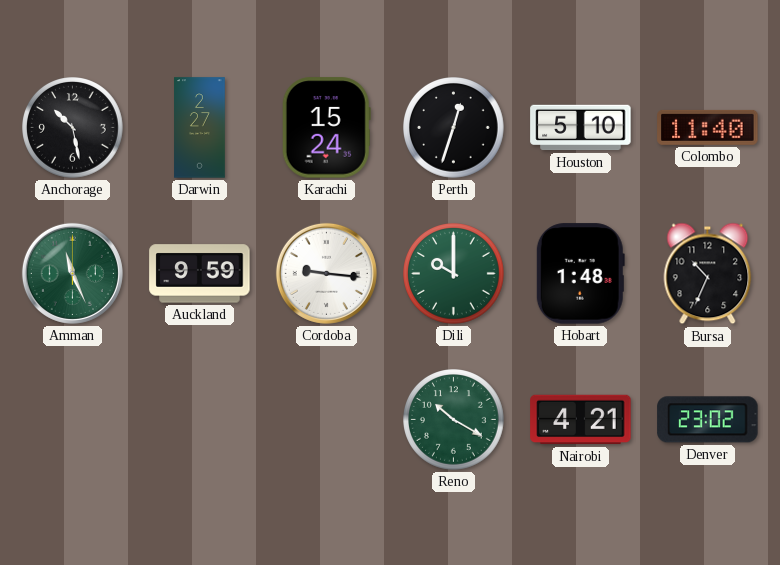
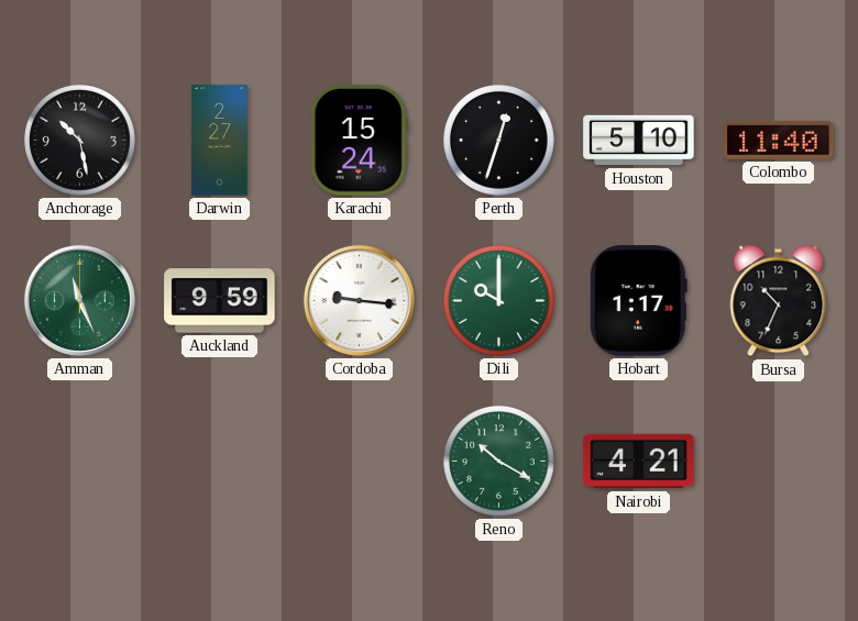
Hobart: 1:48 -> 1:17 (638, 301)
Denver: 23:02 -> none (708, 420)
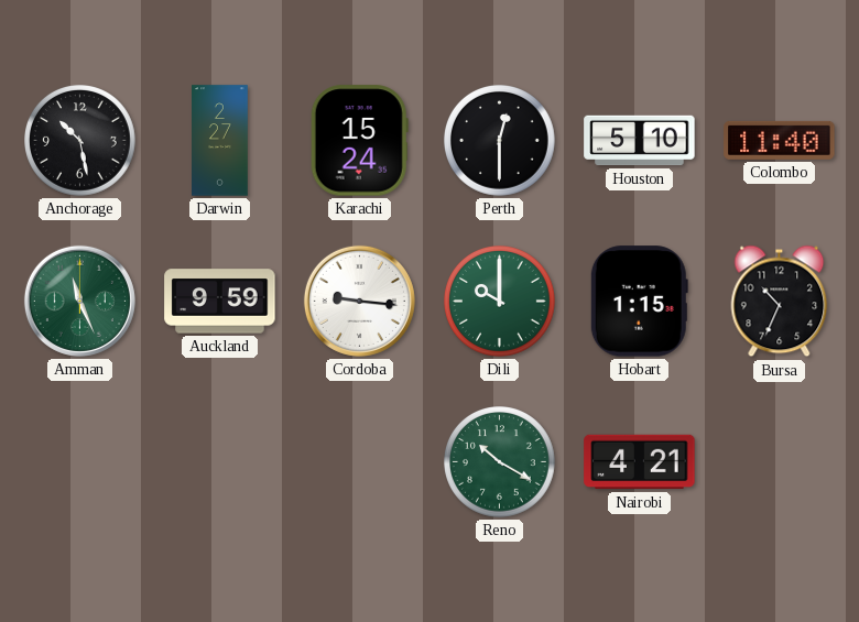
Perth: 12:33 -> 12:30 (500, 141)
Hobart: 1:17 -> 1:15 (639, 302)
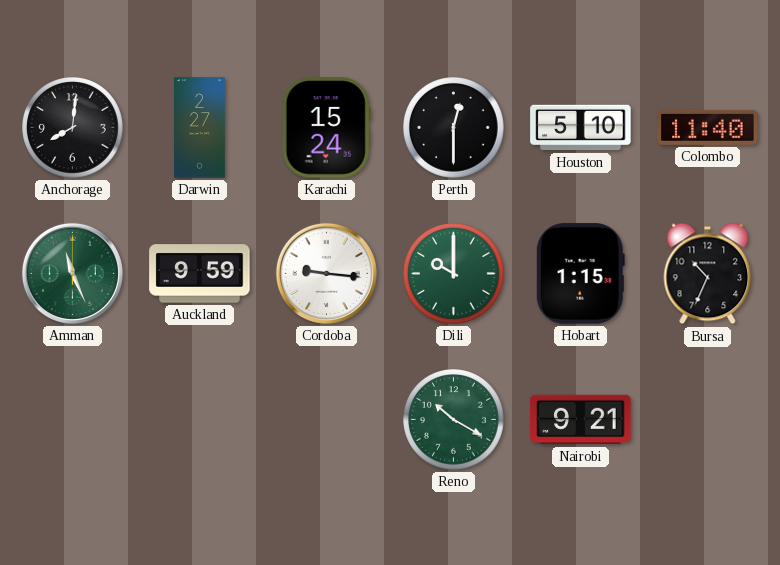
Anchorage: 10:28 -> 8:01 (73, 128)
Nairobi: 4:21 -> 9:21 (581, 420)
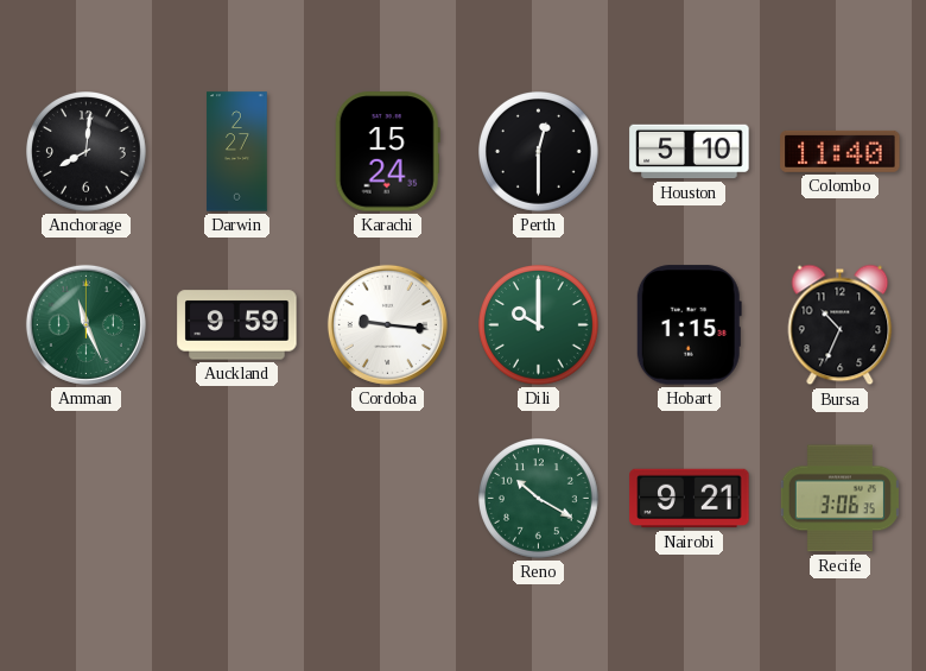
Recife: none -> 3:06 (839, 499)
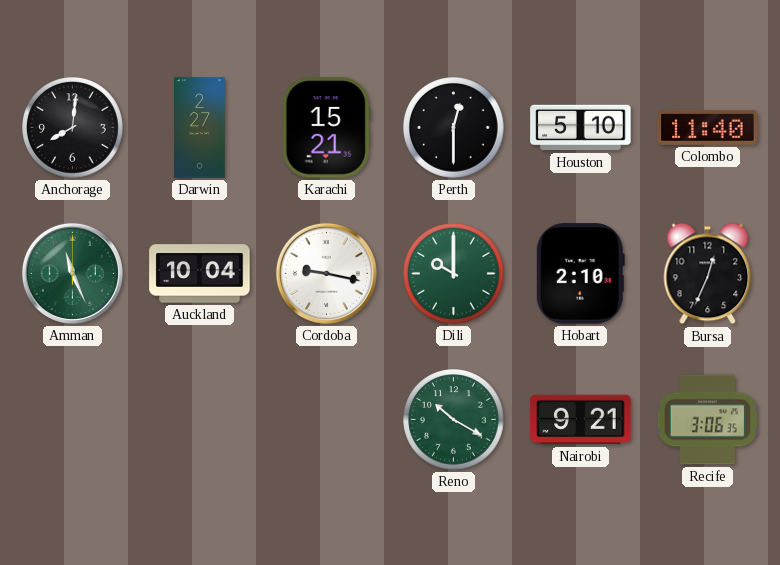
Karachi: 15:24 -> 15:21 (326, 128)
Auckland: 9:59 -> 10:04 (200, 274)
Cordoba: 9:16 -> 9:17 (326, 273)
Hobart: 1:15 -> 2:10 (580, 274)
Bursa: 10:34 -> 12:34 (708, 274)
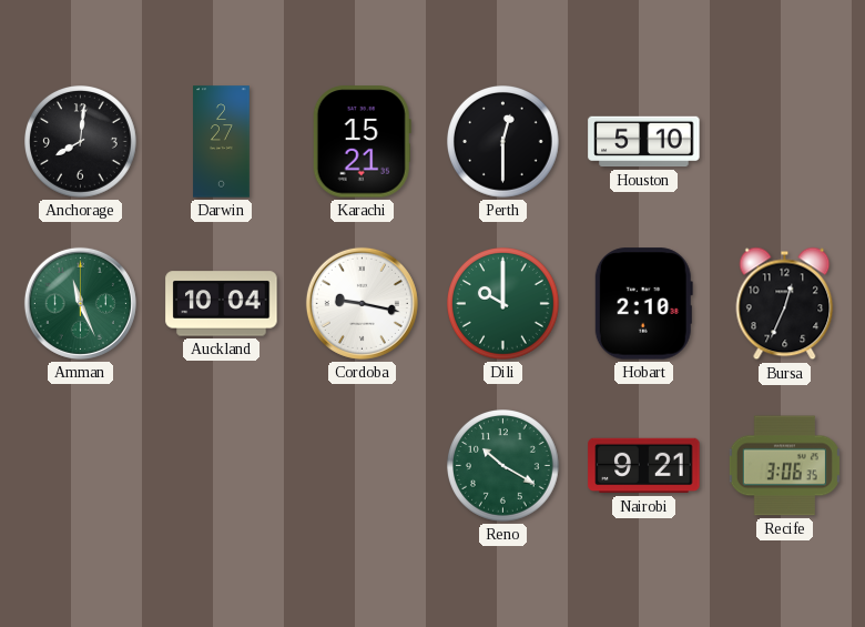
Colombo: 11:40 -> none (708, 127)
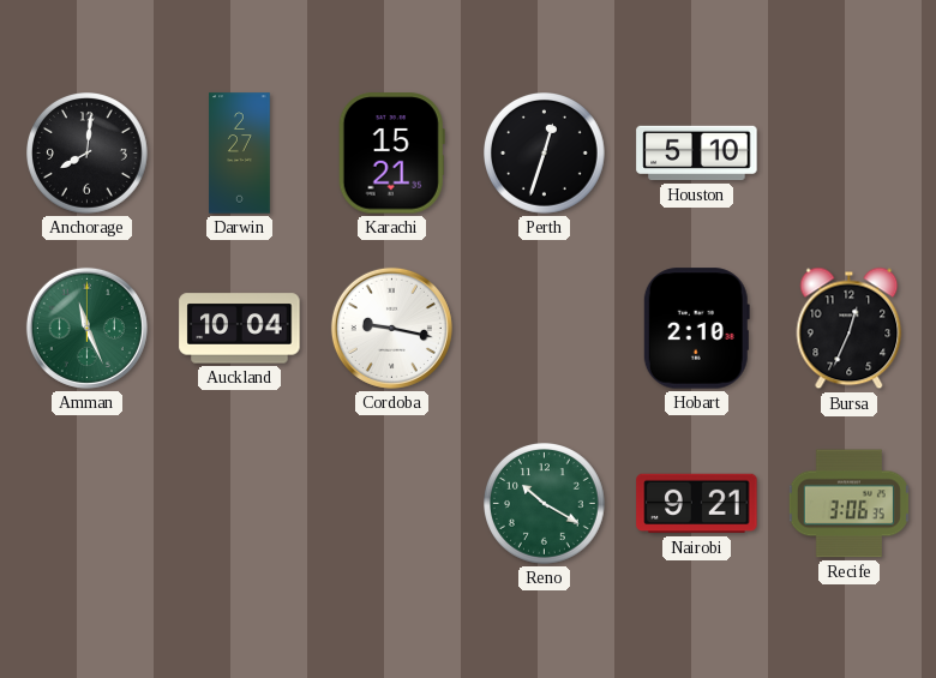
Perth: 12:30 -> 12:33 (545, 154)
Dili: 10:00 -> none (503, 304)
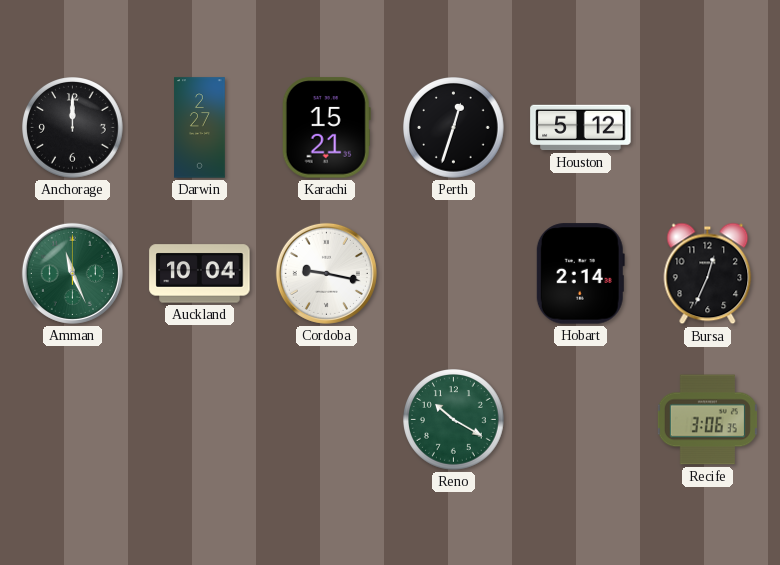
Anchorage: 8:01 -> 12:00 (73, 128)
Houston: 5:10 -> 5:12 (581, 128)
Hobart: 2:10 -> 2:14 (580, 274)
Nairobi: 9:21 -> none (697, 504)
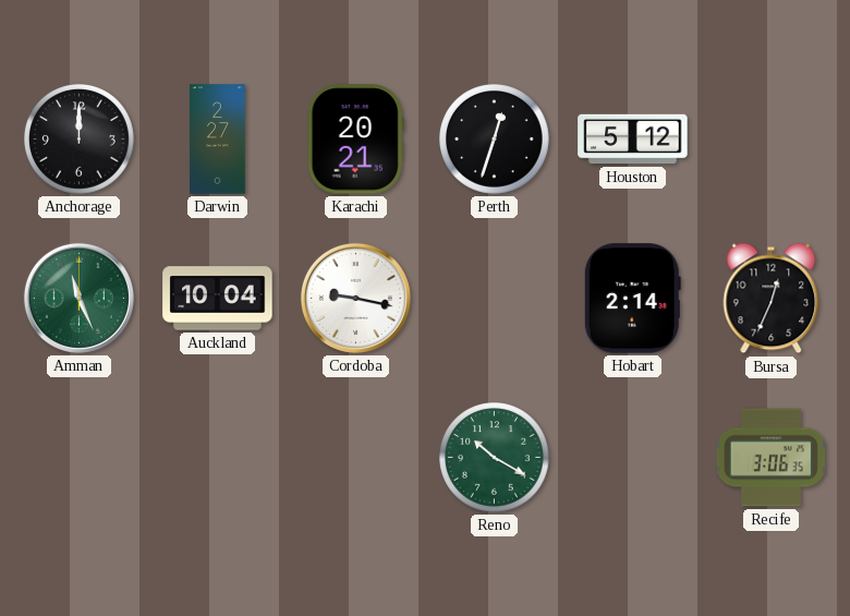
Karachi: 15:21 -> 20:21 (355, 140)
